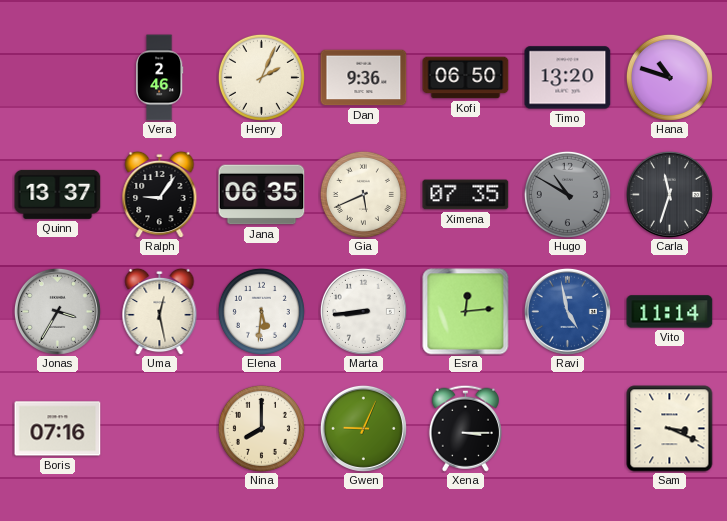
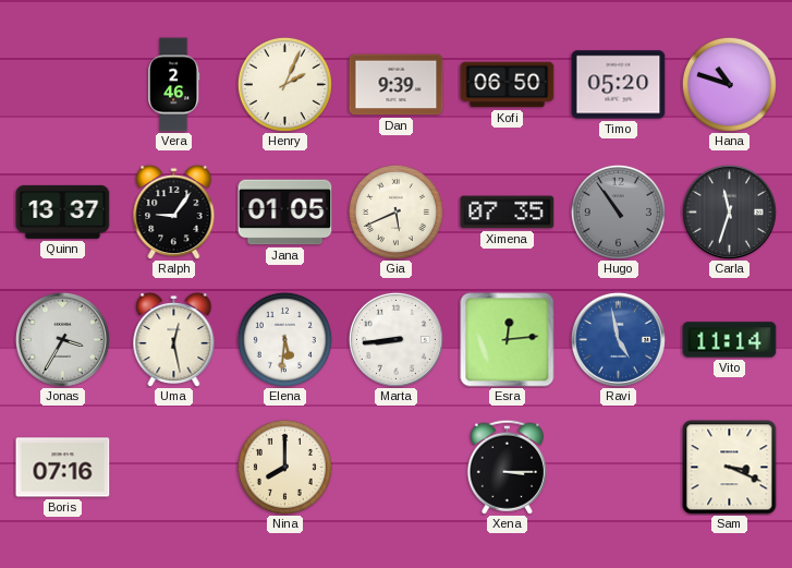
Dan: 9:36 -> 9:39 (397, 85)
Timo: 13:20 -> 05:20 (619, 85)
Jana: 06:35 -> 01:05 (285, 213)
Hugo: 10:50 -> 10:54 (618, 212)
Gwen: 9:04 -> none (363, 428)
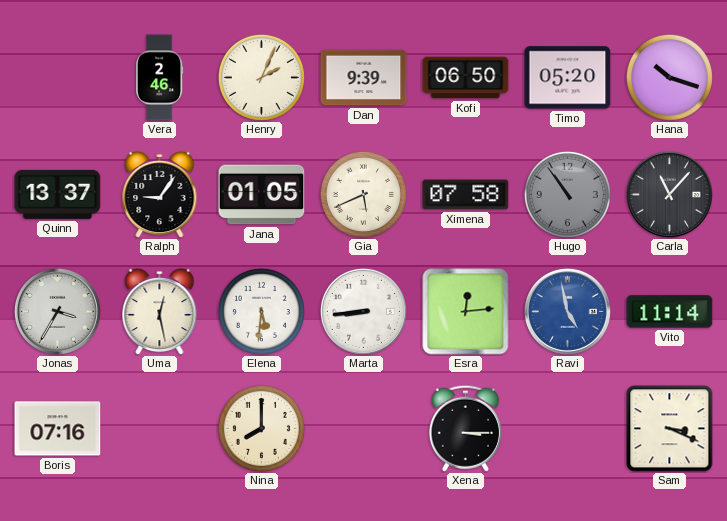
Hana: 10:48 -> 10:18 (669, 77)
Ximena: 07:35 -> 07:58 (466, 195)
Carla: 11:33 -> 11:07 (669, 194)
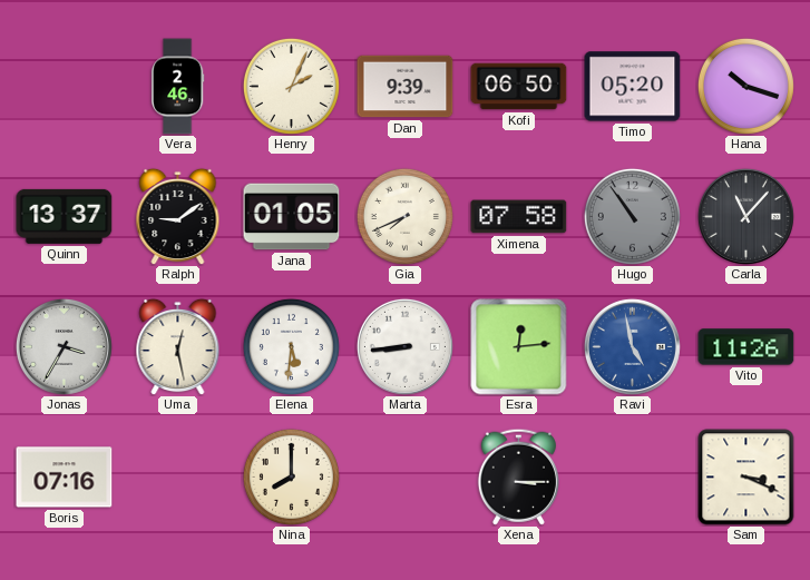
Ralph: 9:06 -> 9:09 (178, 216)
Gia: 5:41 -> 7:41 (404, 216)
Vito: 11:14 -> 11:26 (746, 347)
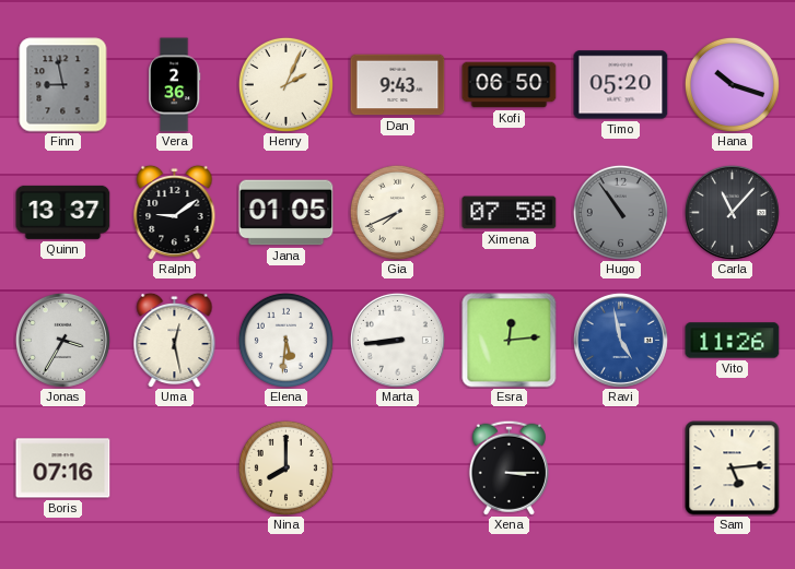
Finn: none -> 8:58 (63, 85)
Vera: 2:46 -> 2:36 (174, 85)
Dan: 9:39 -> 9:43 (398, 85)
Sam: 3:19 -> 5:14 (733, 469)
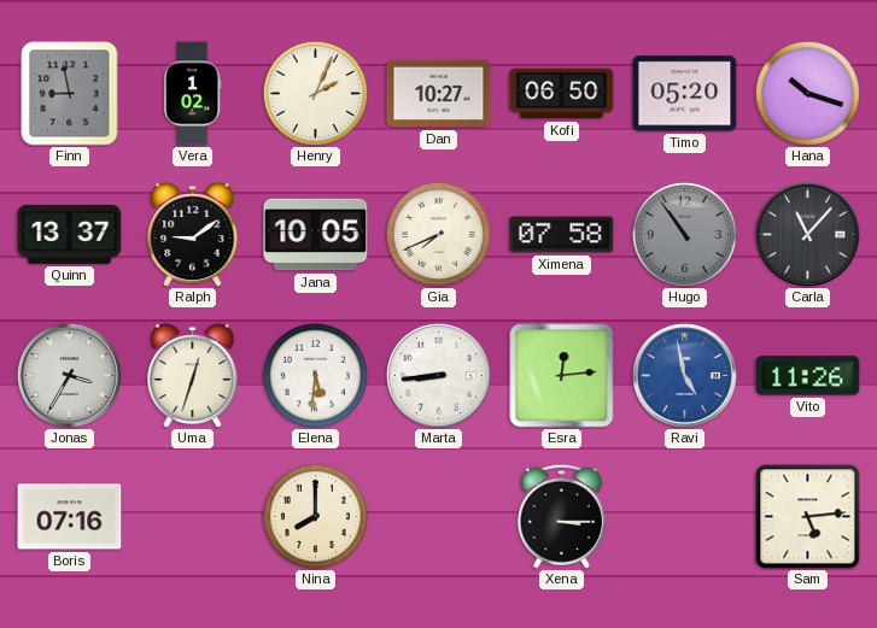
Vera: 2:36 -> 1:02 (192, 94)
Dan: 9:43 -> 10:27 (439, 94)
Jana: 01:05 -> 10:05 (316, 235)
Uma: 12:28 -> 12:33 (193, 375)
